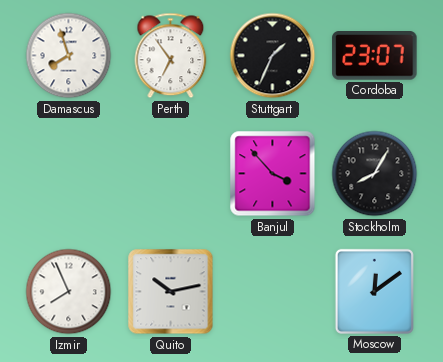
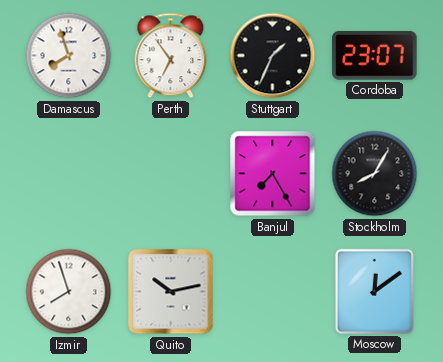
Banjul: 3:53 -> 7:25 (273, 174)
Izmir: 7:56 -> 7:57 (69, 292)
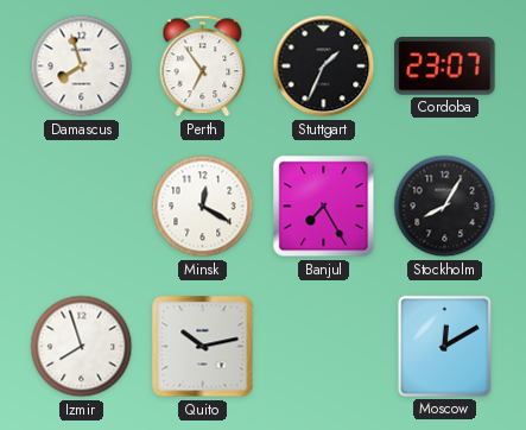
Minsk: none -> 12:20 (203, 207)
Moscow: 12:09 -> 12:10 (444, 346)
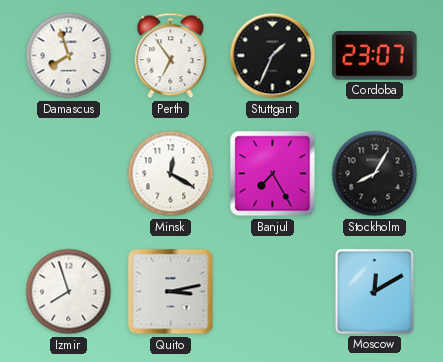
Quito: 10:13 -> 3:13 (171, 292)
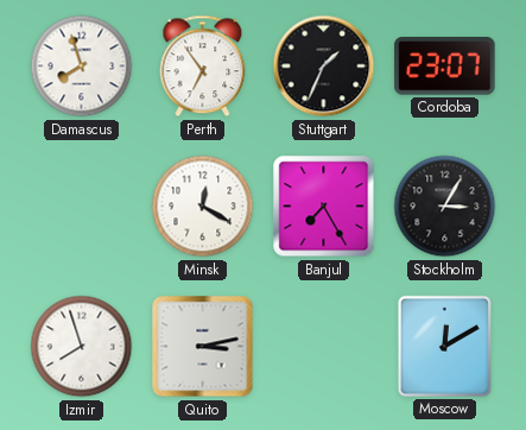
Stockholm: 8:05 -> 3:05 (445, 207)
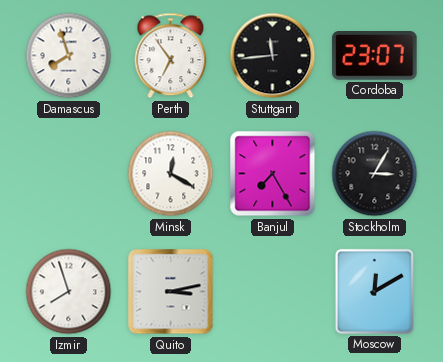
Stuttgart: 1:34 -> 11:44 (273, 56)
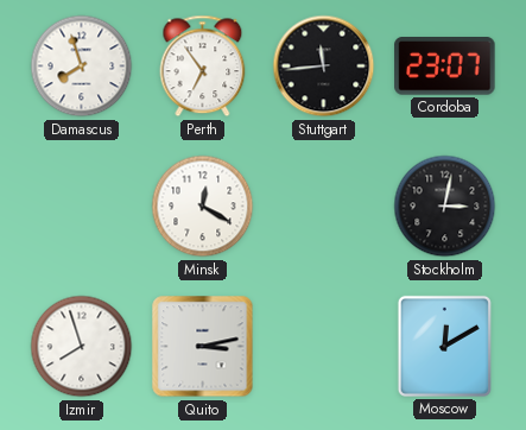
Banjul: 7:25 -> none (273, 174)
Stockholm: 3:05 -> 3:02 (445, 207)
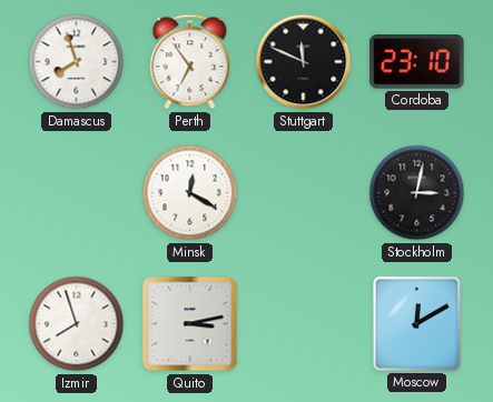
Stuttgart: 11:44 -> 11:49 (304, 62)
Cordoba: 23:07 -> 23:10 (417, 62)
